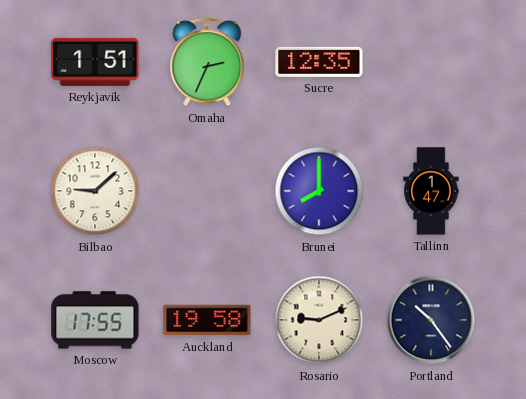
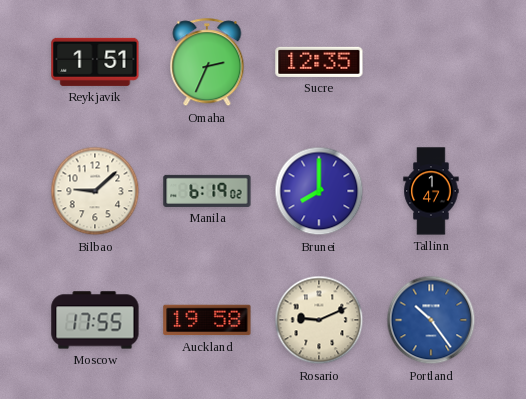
Manila: none -> 6:19 (207, 191)
Portland dial: navy -> blue (431, 320)
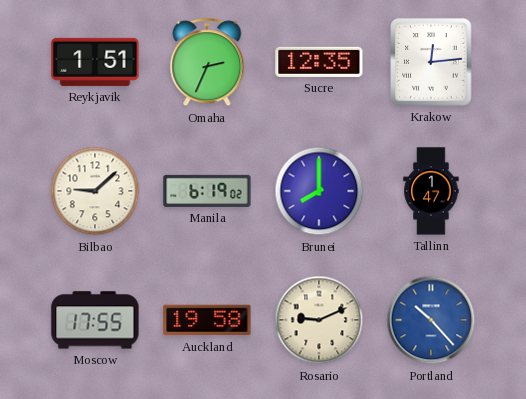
Krakow: none -> 12:14 (431, 62)
Portland: 10:24 -> 10:23 (431, 320)
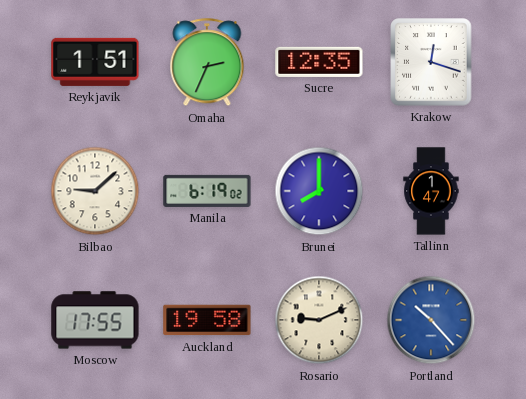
Krakow: 12:14 -> 12:18 (431, 62)
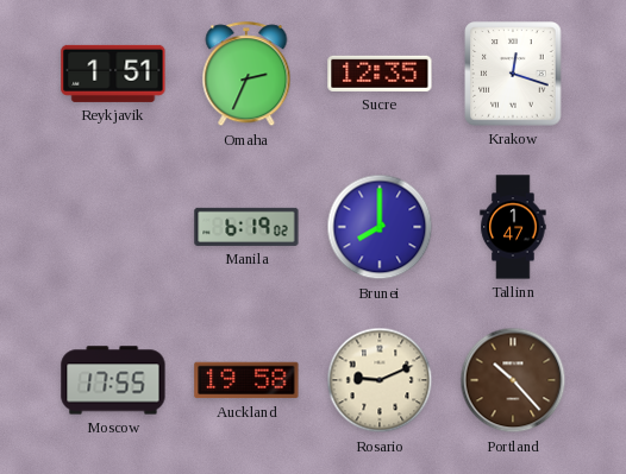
Bilbao: 9:08 -> none (95, 191)
Portland dial: blue -> brown (513, 380)
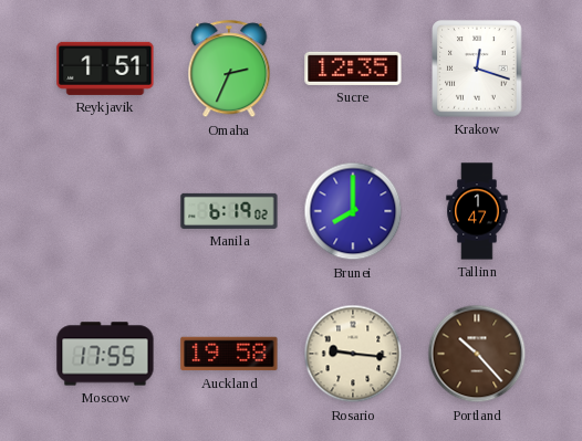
Rosario: 9:11 -> 9:16 (353, 354)
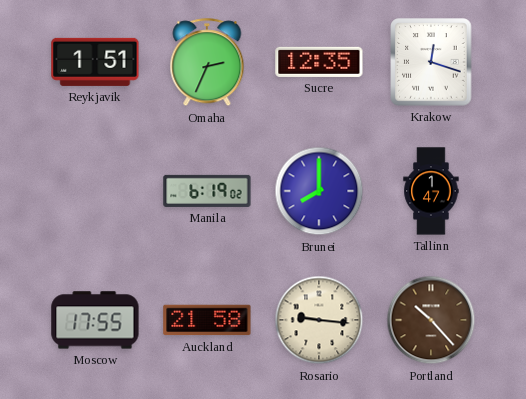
Auckland: 19:58 -> 21:58 (207, 320)
